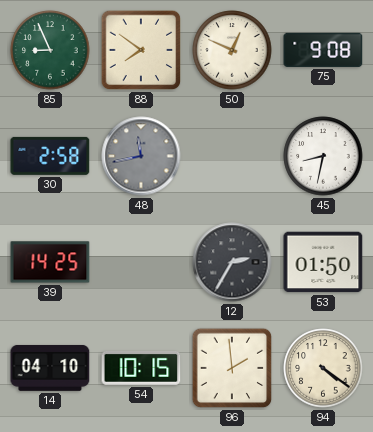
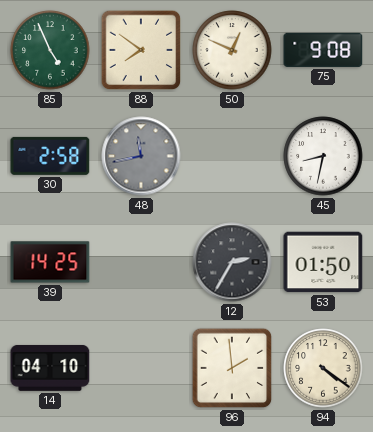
85: 8:56 -> 4:56 (50, 50)
54: 10:15 -> none (141, 368)
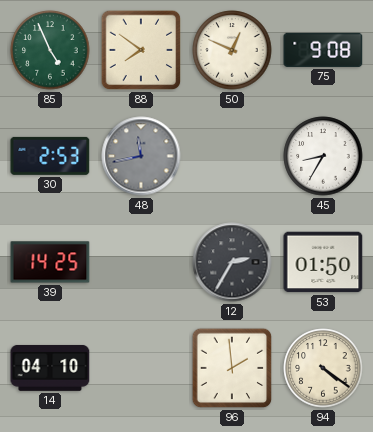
30: 2:58 -> 2:53 (50, 156)
45: 8:32 -> 8:35 (323, 156)
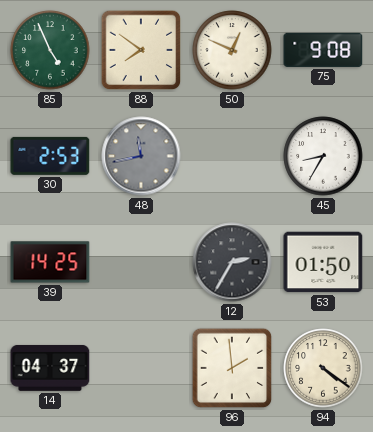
14: 04:10 -> 04:37 (50, 368)
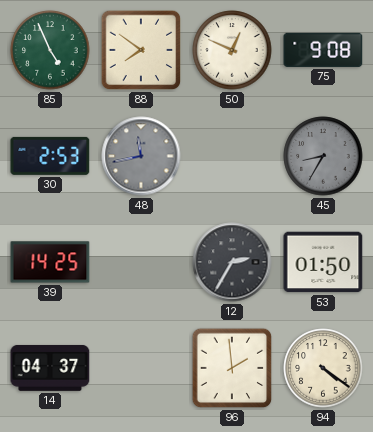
45 dial: white -> grey (323, 156)
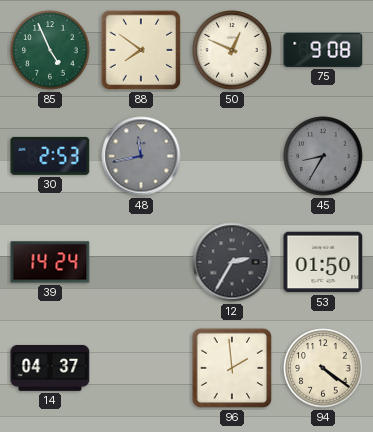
39: 14:25 -> 14:24 (50, 262)
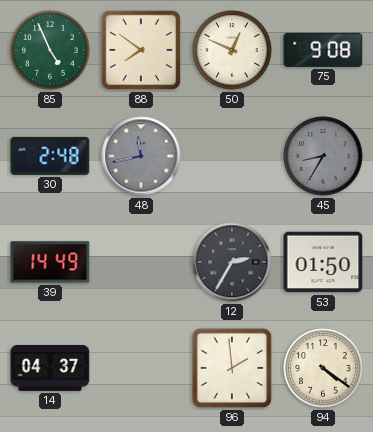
30: 2:53 -> 2:48 (50, 156)
39: 14:24 -> 14:49 (50, 262)
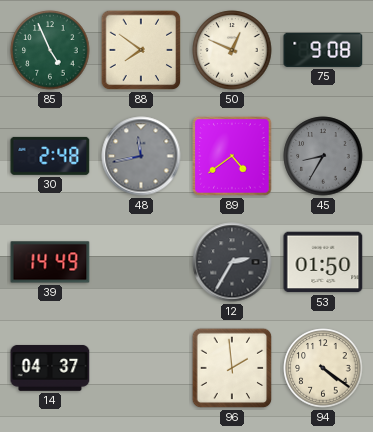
89: none -> 4:39 (232, 156)
